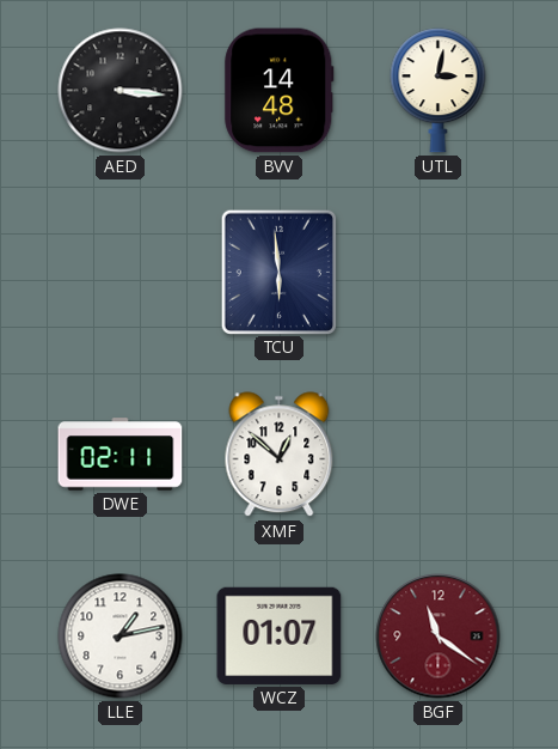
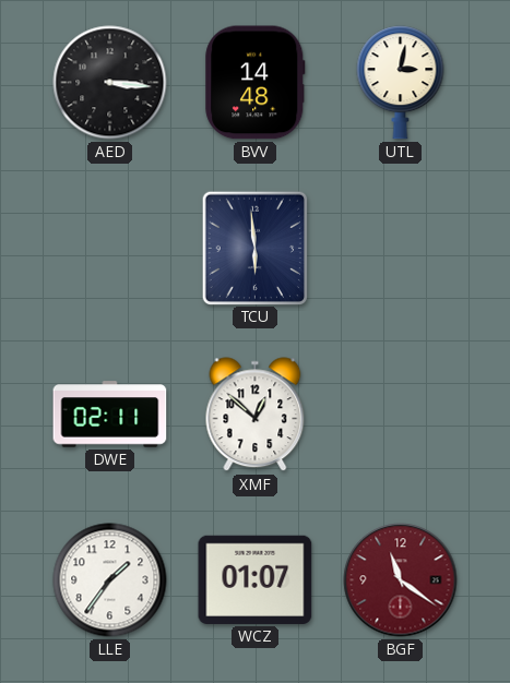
LLE: 1:13 -> 1:36 (110, 580)
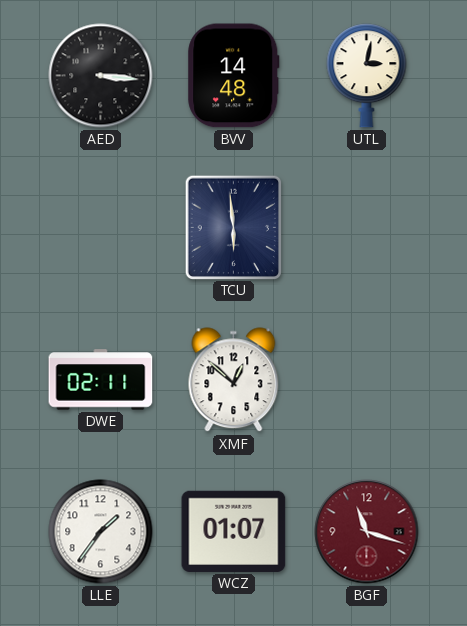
BGF: 11:21 -> 11:18 (367, 532)
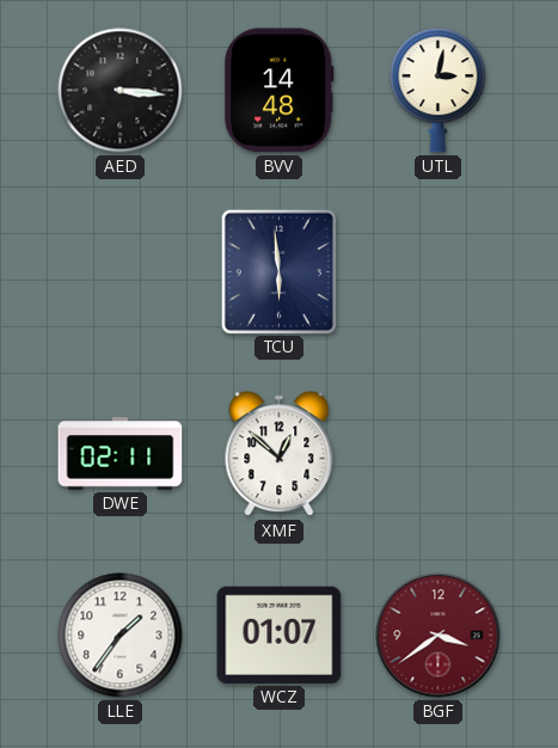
BGF: 11:18 -> 3:39 (439, 636)
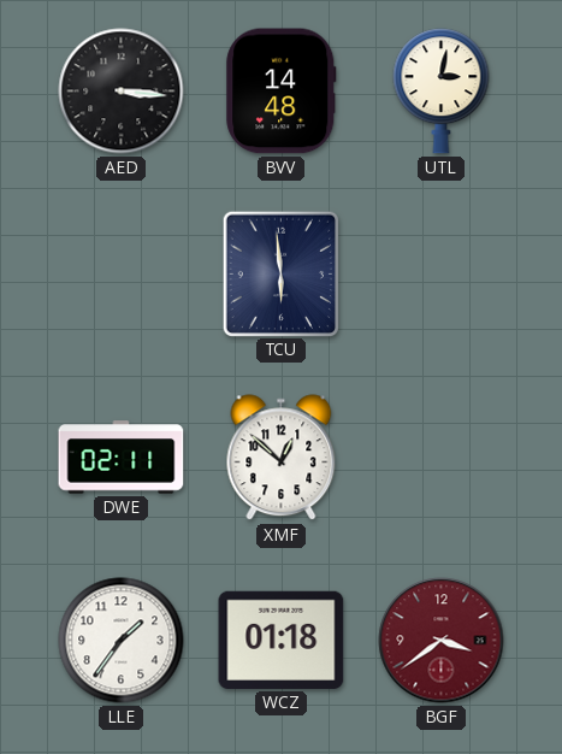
WCZ: 01:07 -> 01:18 (282, 640)
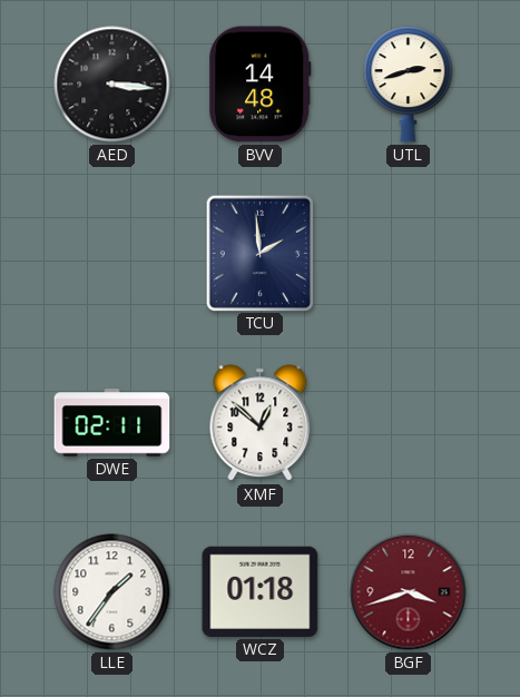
UTL: 3:02 -> 2:42 (409, 85)
TCU: 5:59 -> 1:59 (259, 253)
BGF: 3:39 -> 3:42 (409, 592)
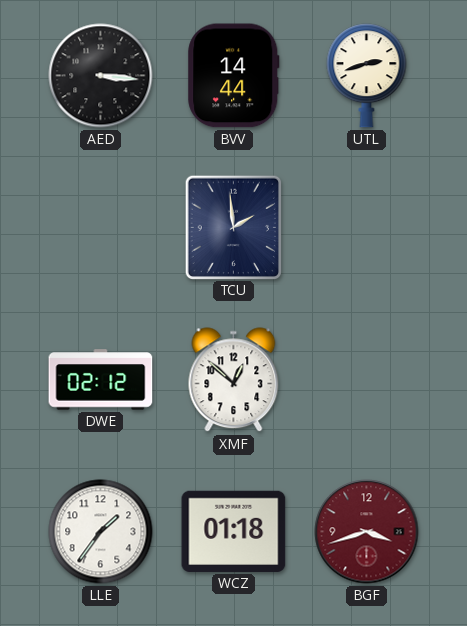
BVV: 14:48 -> 14:44 (234, 76)
DWE: 02:11 -> 02:12 (101, 380)
